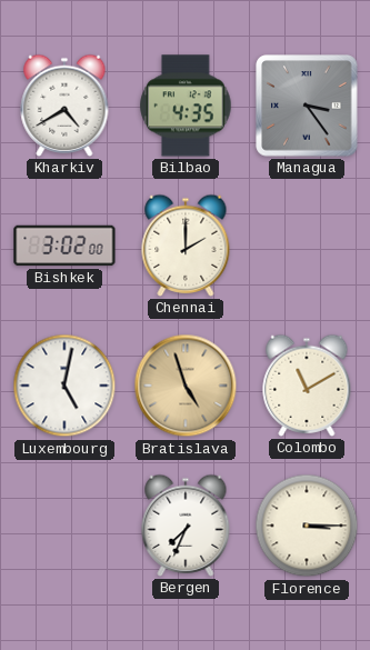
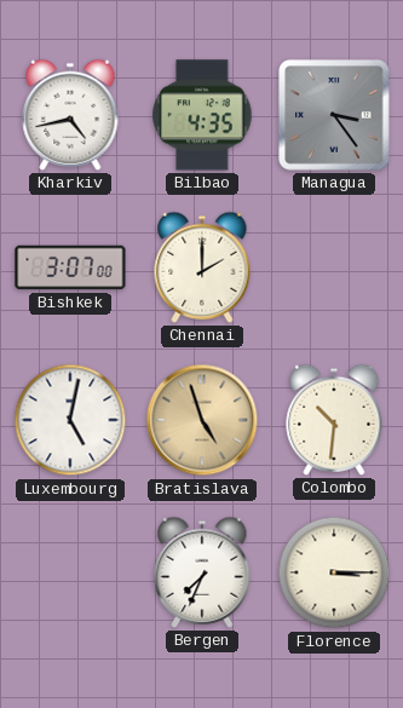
Kharkiv: 4:40 -> 4:43 (70, 115)
Bishkek: 3:02 -> 3:07 (70, 267)
Colombo: 11:10 -> 10:31 (334, 420)
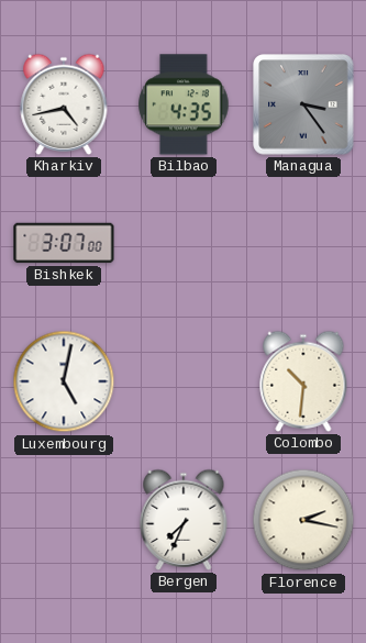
Chennai: 2:00 -> none (202, 267)
Bratislava: 4:57 -> none (202, 420)
Florence: 3:15 -> 2:17 (303, 520)
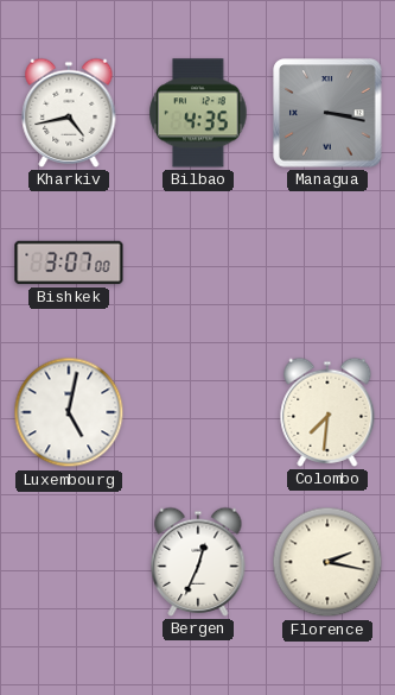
Managua: 3:24 -> 3:17 (327, 113)
Colombo: 10:31 -> 7:31 (327, 412)
Bergen: 7:34 -> 12:34 (198, 562)
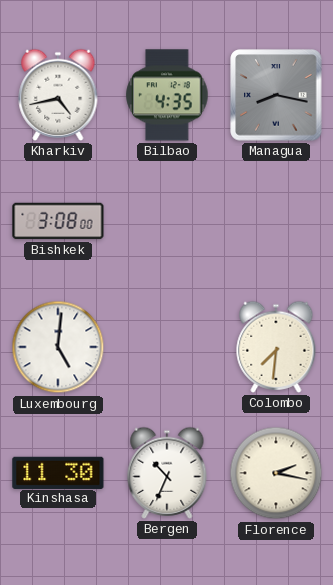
Managua: 3:17 -> 8:17 (276, 95)
Bishkek: 3:07 -> 3:08 (58, 221)
Luxembourg: 5:02 -> 5:01 (58, 347)
Kinshasa: none -> 11:30 (58, 472)
Bergen: 12:34 -> 10:34 (167, 473)
